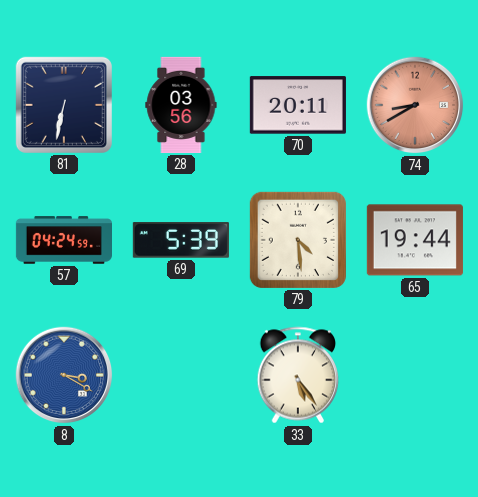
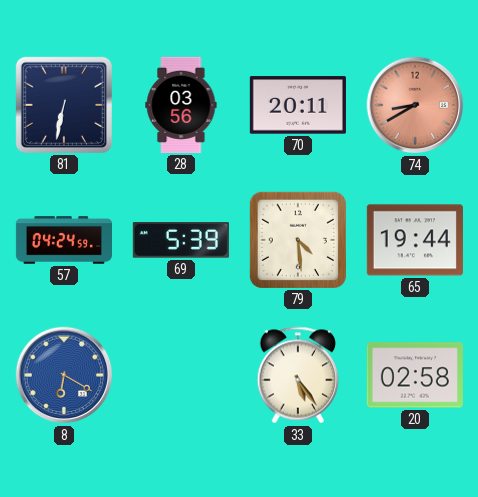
8: 3:20 -> 6:20 (64, 375)
20: none -> 02:58 (415, 375)
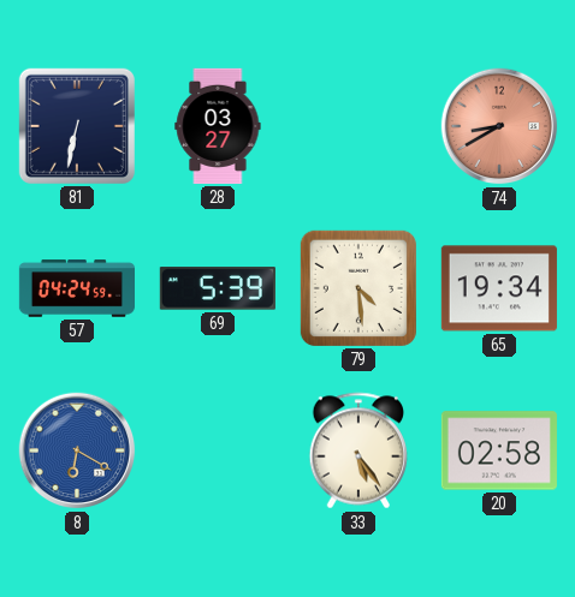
28: 03:56 -> 03:27 (218, 126)
70: 20:11 -> none (298, 105)
65: 19:44 -> 19:34 (499, 288)
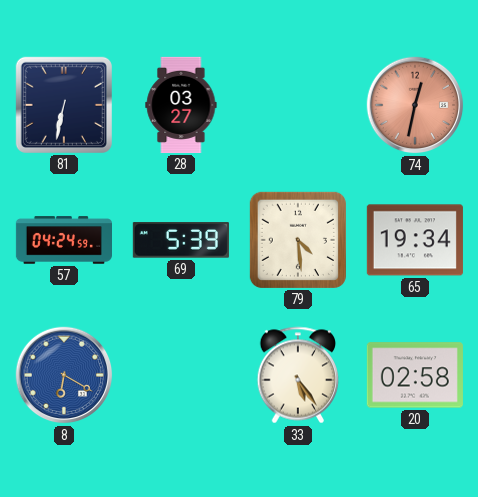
74: 8:40 -> 12:32 (415, 105)
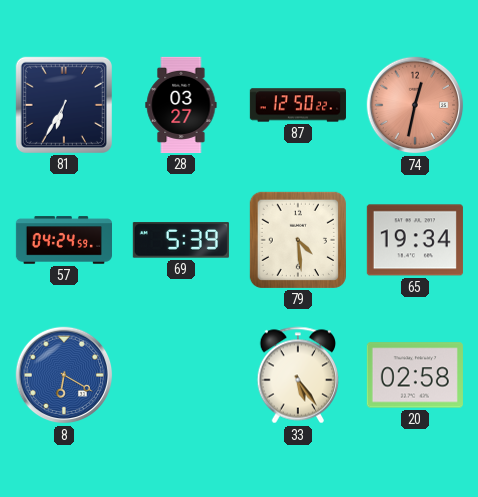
81: 6:32 -> 6:35 (64, 105)
87: none -> 12:50 (298, 105)
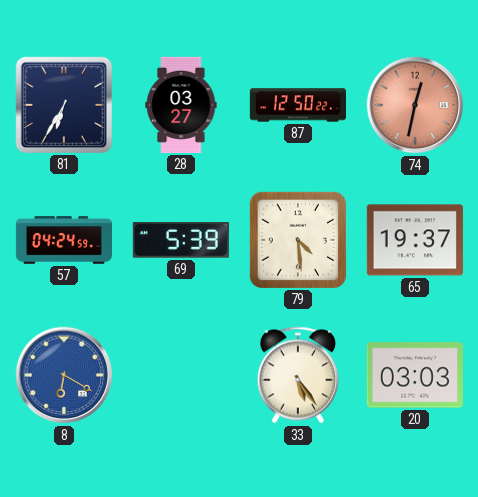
65: 19:34 -> 19:37 (415, 240)
20: 02:58 -> 03:03 (415, 375)
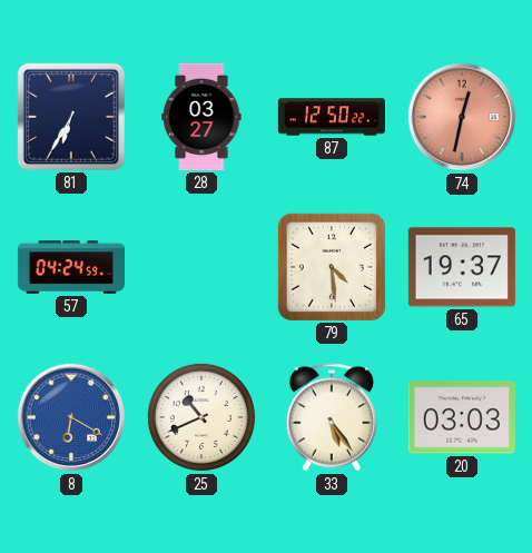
69: 5:39 -> none (181, 240)
25: none -> 10:41 (201, 417)
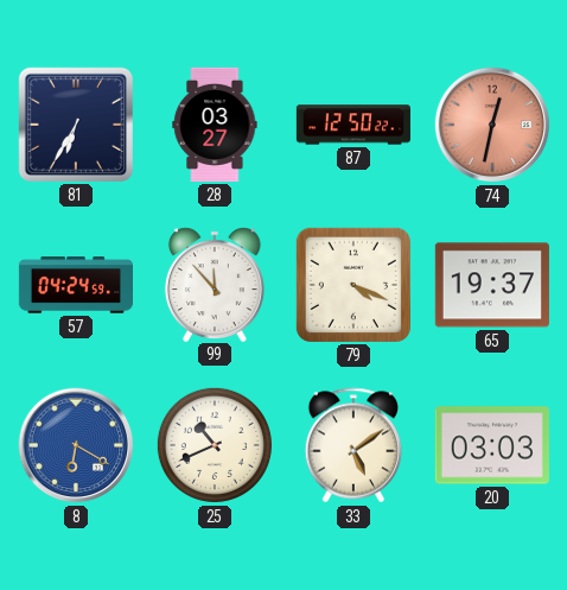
99: none -> 11:53 (215, 284)
79: 4:29 -> 4:19 (353, 285)
33: 5:24 -> 5:09 (353, 445)
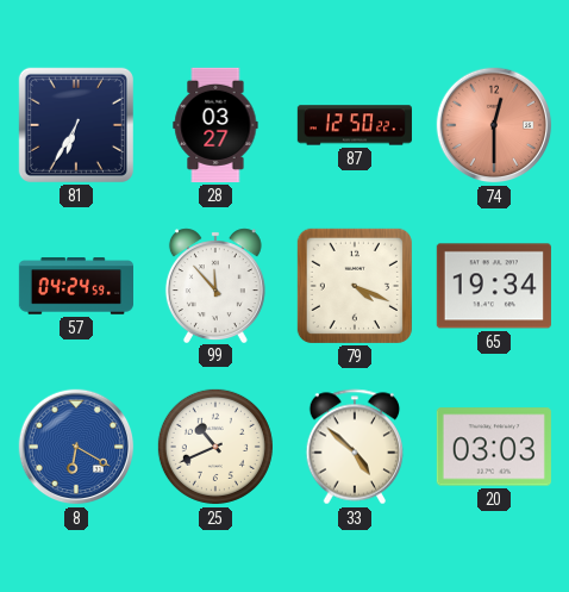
74: 12:32 -> 12:30 (494, 125)
65: 19:37 -> 19:34 (494, 286)
33: 5:09 -> 4:52 (355, 447)
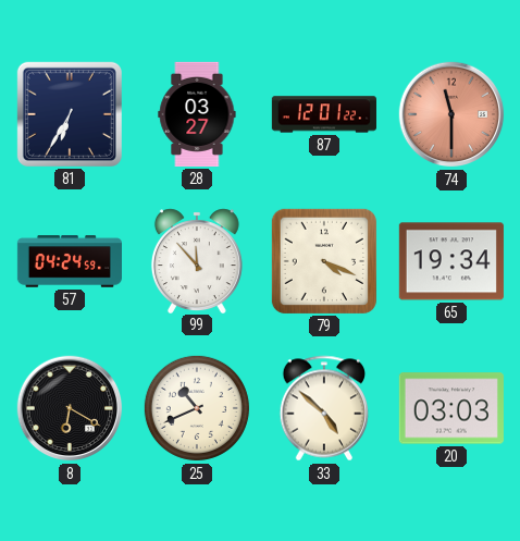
87: 12:50 -> 12:01 (324, 114)
74: 12:30 -> 11:30 (451, 114)
8 dial: blue -> black (70, 408)
